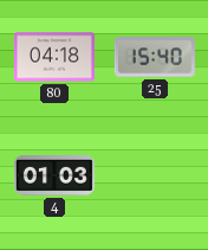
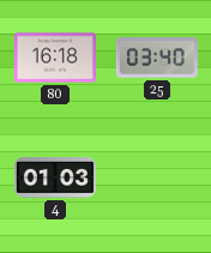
80: 04:18 -> 16:18 (55, 58)
25: 15:40 -> 03:40 (157, 58)
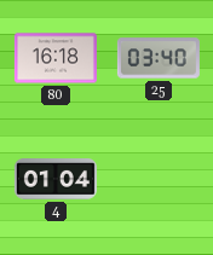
4: 01:03 -> 01:04 (56, 180)
